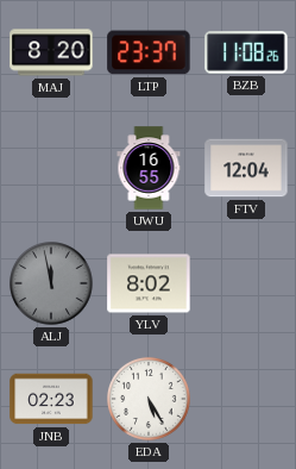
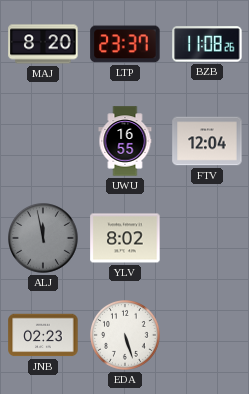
EDA: 5:25 -> 5:27 (126, 336)
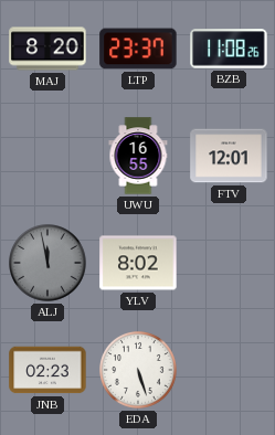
FTV: 12:04 -> 12:01 (229, 156)
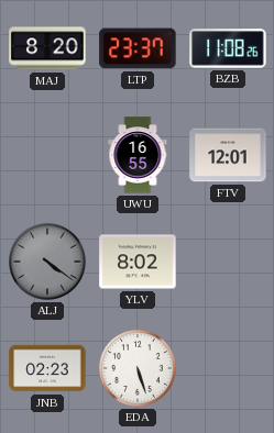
ALJ: 11:58 -> 4:21 (48, 263)
